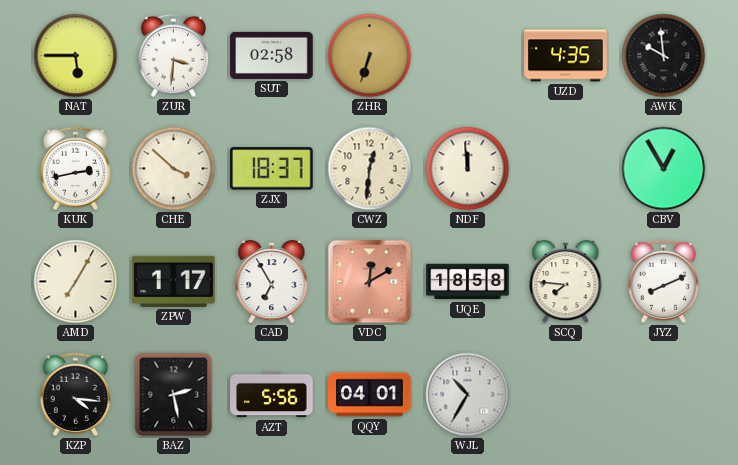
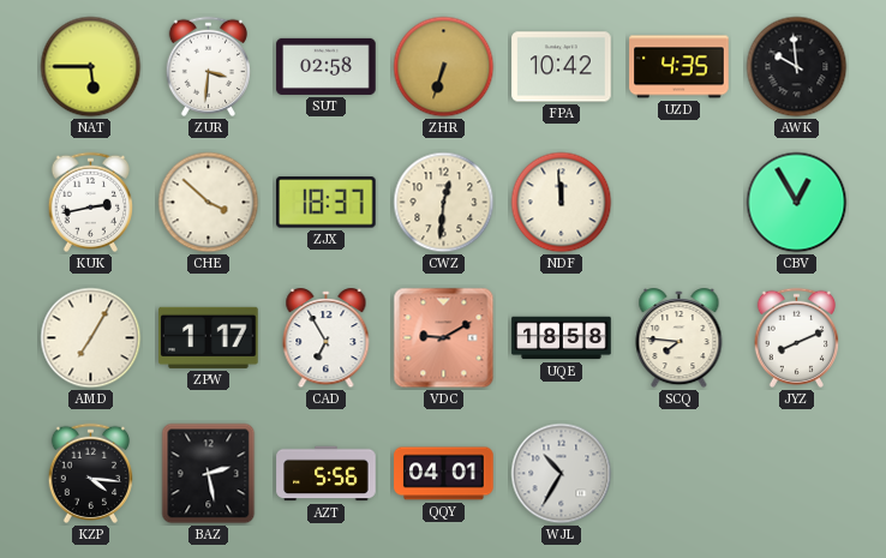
FPA: none -> 10:42 (562, 67)
VDC: 12:10 -> 9:10 (444, 338)
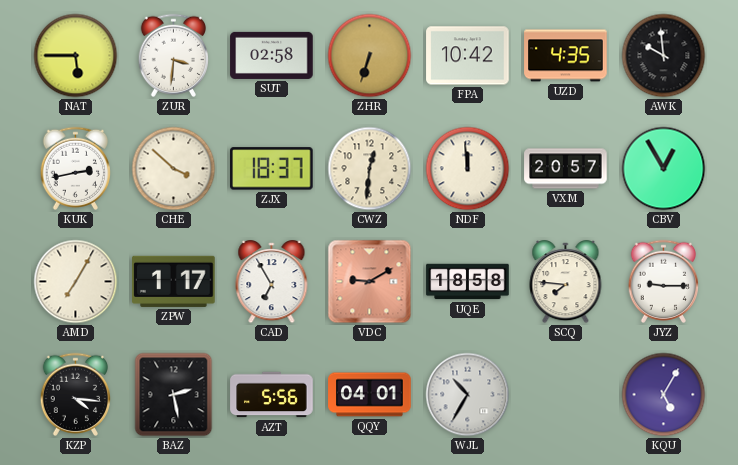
VXM: none -> 20:57 (566, 169)
JYZ: 8:11 -> 9:15 (663, 281)
KQU: none -> 5:05 (664, 395)
